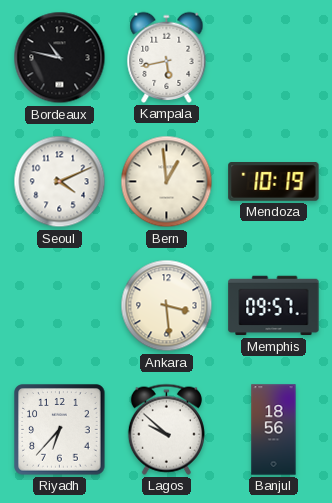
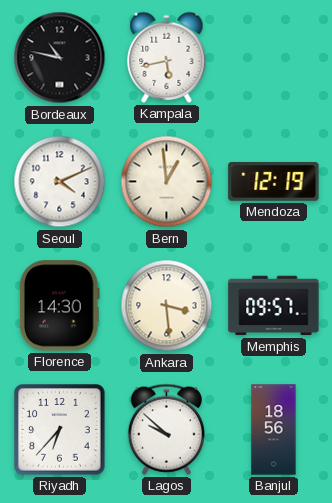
Mendoza: 10:19 -> 12:19 (274, 182)
Florence: none -> 14:30 (59, 306)
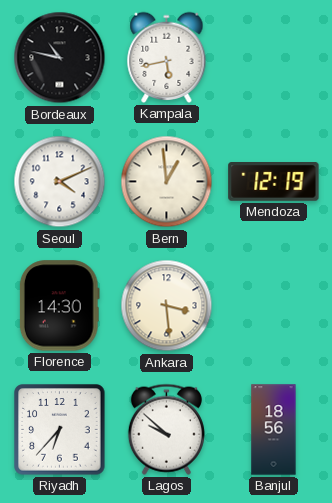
Memphis: 09:57 -> none (274, 306)
